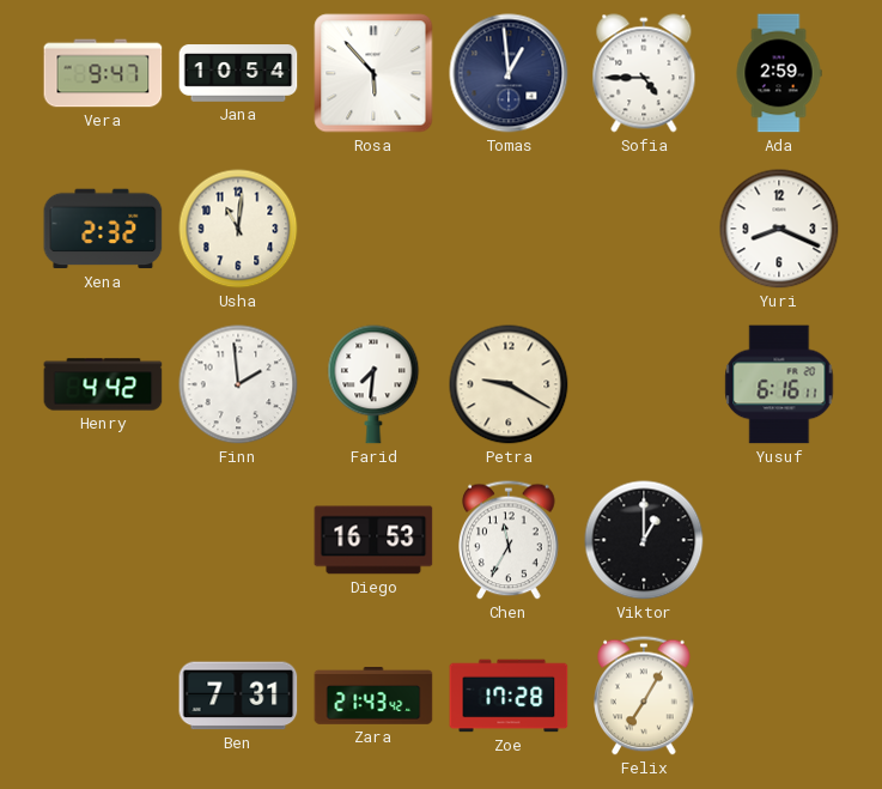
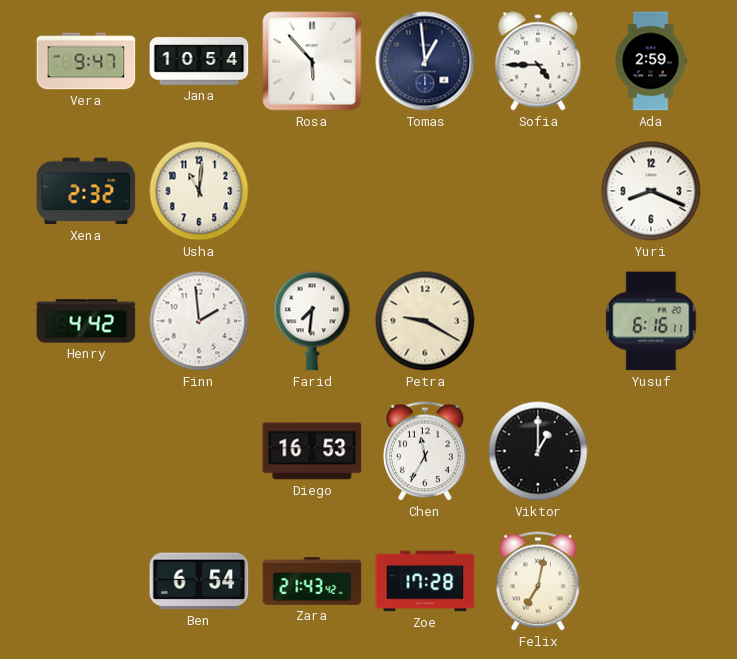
Ben: 7:31 -> 6:54 (199, 581)
Felix: 7:05 -> 7:02 (538, 581)
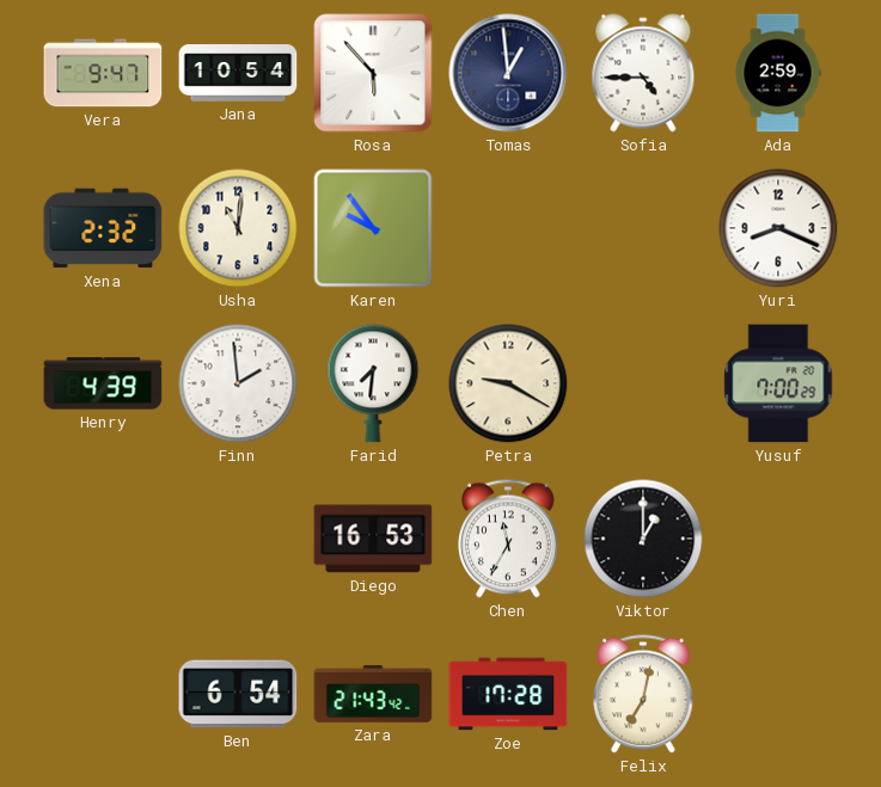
Karen: none -> 9:54 (373, 228)
Henry: 4:42 -> 4:39 (103, 383)
Yusuf: 6:16 -> 7:00 (778, 383)
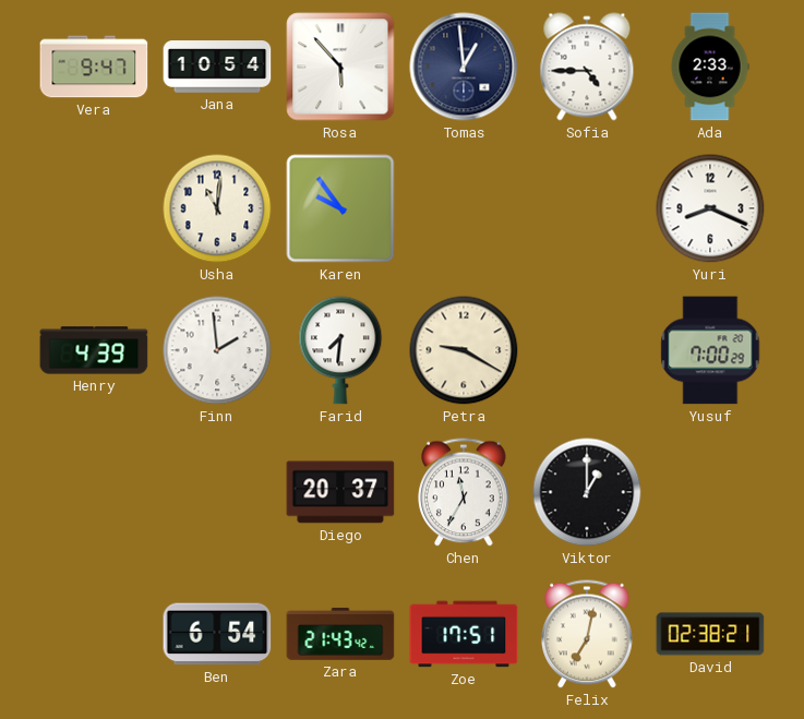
Ada: 2:59 -> 2:33 (710, 67)
Xena: 2:32 -> none (103, 228)
Diego: 16:53 -> 20:37 (340, 492)
Zoe: 17:28 -> 17:51 (464, 634)
David: none -> 02:38 (710, 634)
